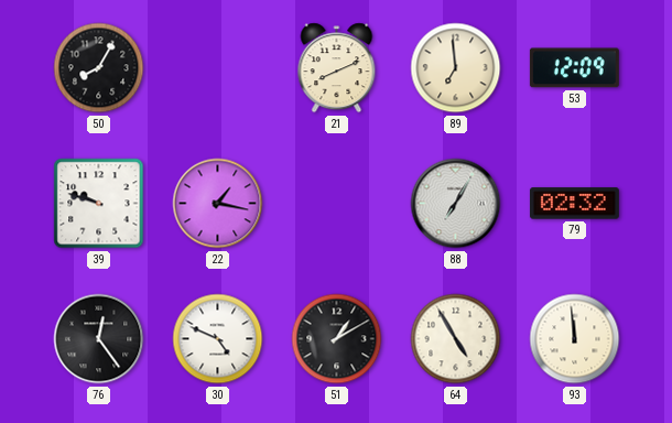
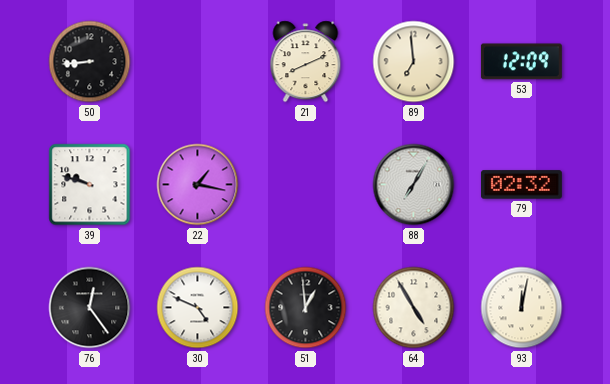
50: 8:05 -> 8:44 (90, 62)
51: 1:10 -> 12:59 (306, 308)
93: 11:59 -> 12:02 (522, 308)
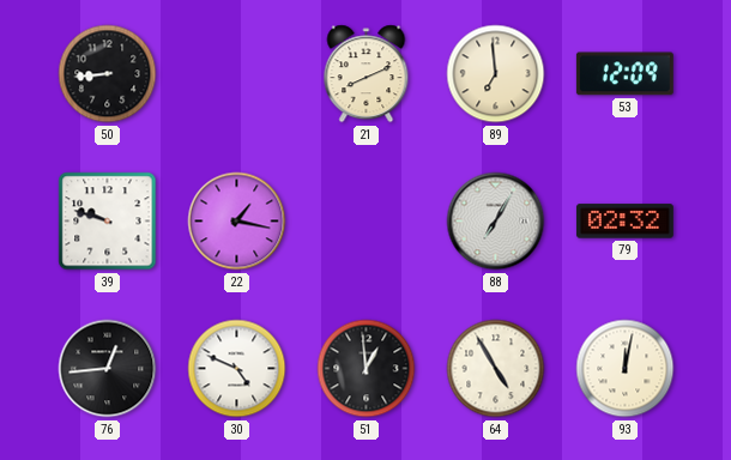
76: 12:24 -> 12:44 (108, 369)
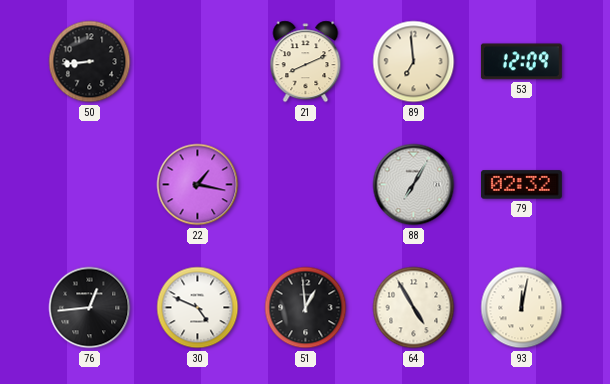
39: 9:48 -> none (108, 222)
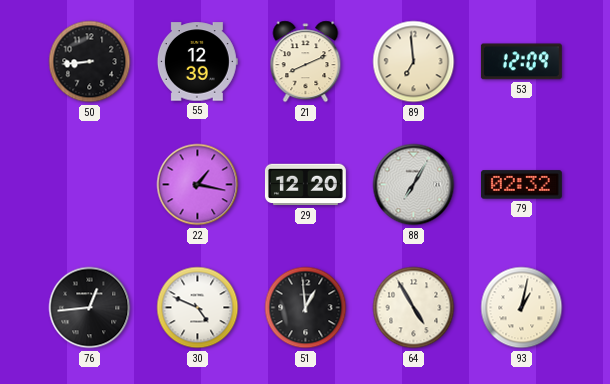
55: none -> 12:39 (197, 62)
29: none -> 12:20 (305, 185)
93: 12:02 -> 1:02 (522, 308)
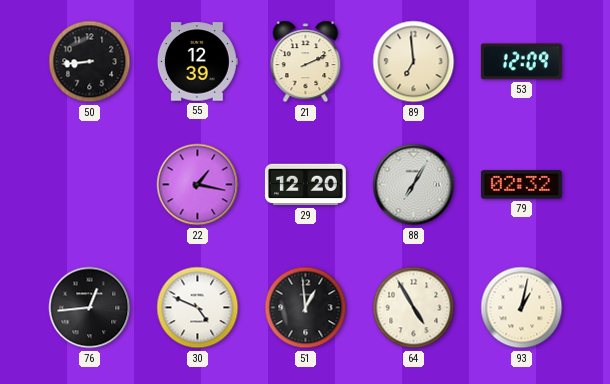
21: 8:11 -> 2:11 (306, 62)
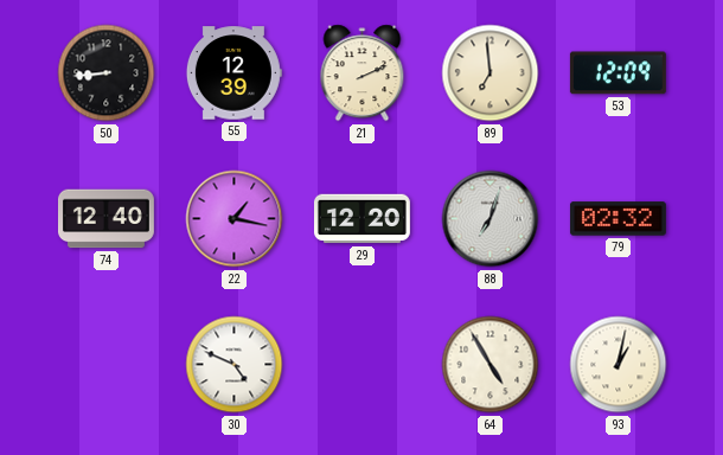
74: none -> 12:40 (105, 219)
88: 7:05 -> 7:03 (491, 219)
76: 12:44 -> none (90, 308)
51: 12:59 -> none (306, 308)
